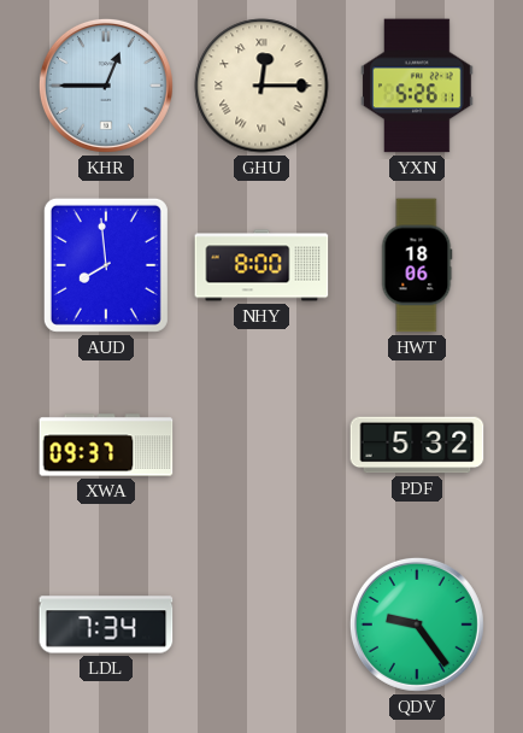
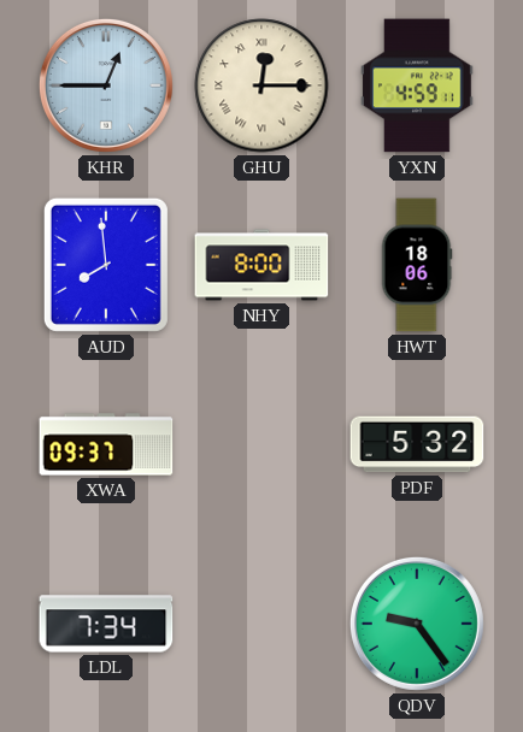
YXN: 5:26 -> 4:59 (417, 85)
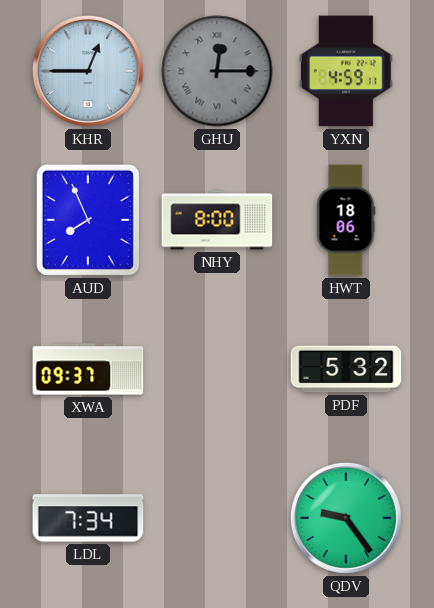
GHU dial: cream -> grey (217, 71)
AUD: 7:59 -> 7:56 (88, 220)
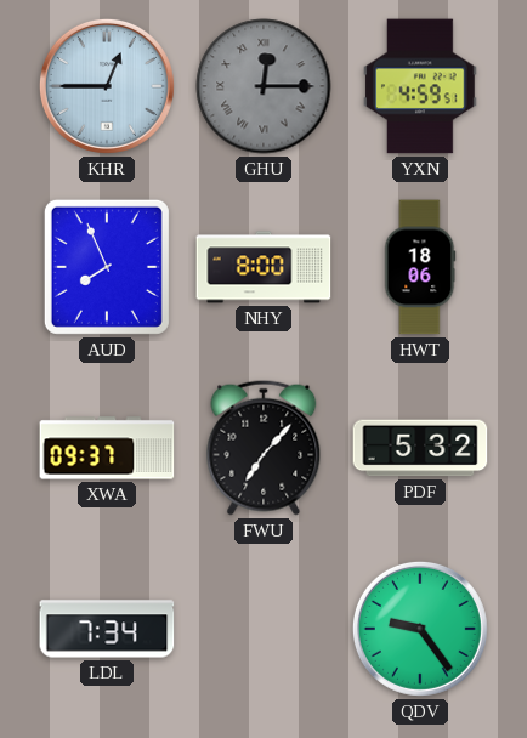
YXN: 4:59:11 -> 4:59:51 (420, 86)
FWU: none -> 7:07 (263, 448)
